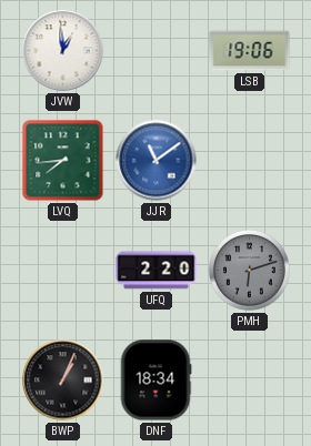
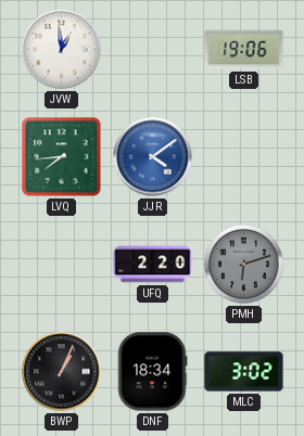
JJR: 11:09 -> 4:09 (153, 157)
MLC: none -> 3:02 (244, 372)
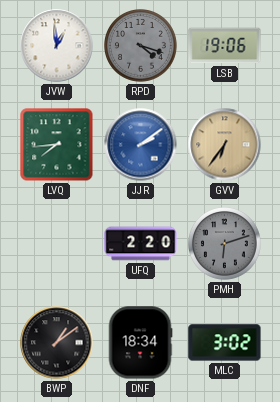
RPD: none -> 4:18 (141, 46)
JJR: 4:09 -> 2:09 (141, 145)
GVV: none -> 6:36 (225, 145)
BWP: 1:04 -> 1:09 (57, 343)
